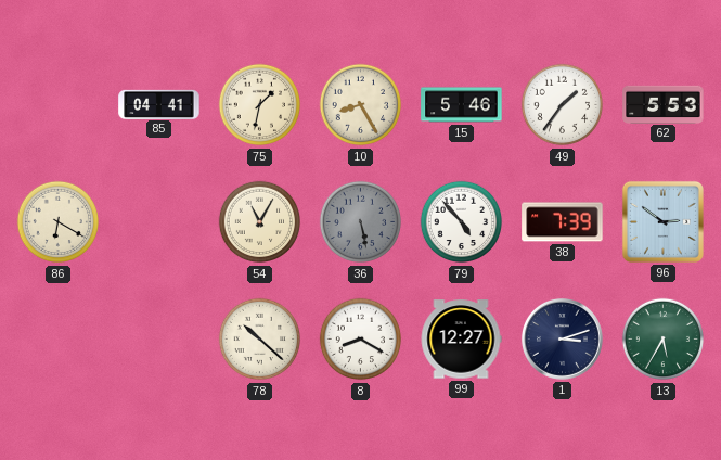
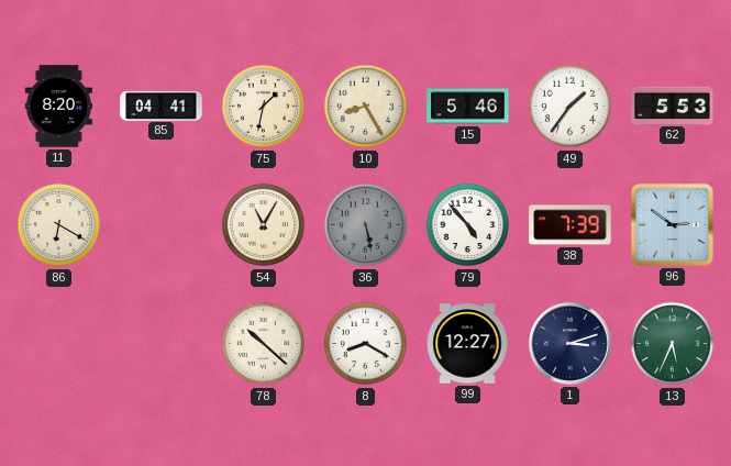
11: none -> 8:20 (58, 107)
13: 5:35 -> 5:34 (673, 344)
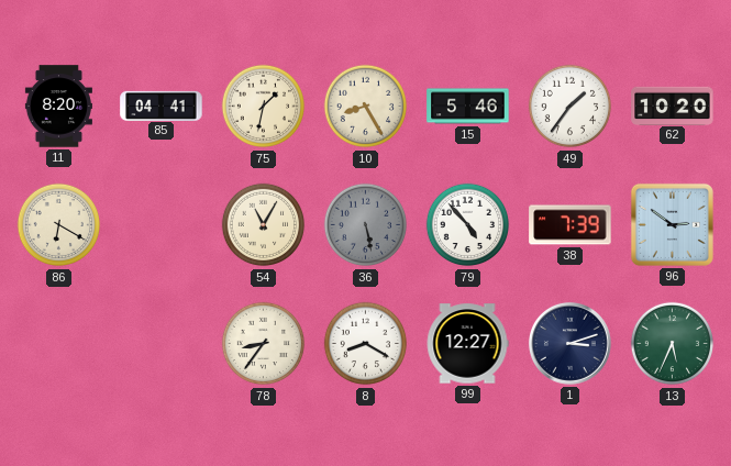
62: 5:53 -> 10:20 (673, 106)
78: 10:22 -> 8:36 (264, 344)
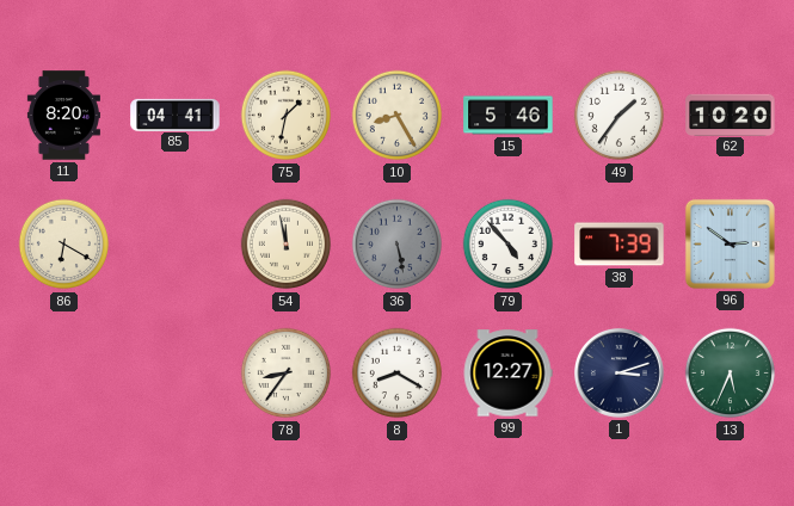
54: 11:05 -> 11:58 (287, 245)
